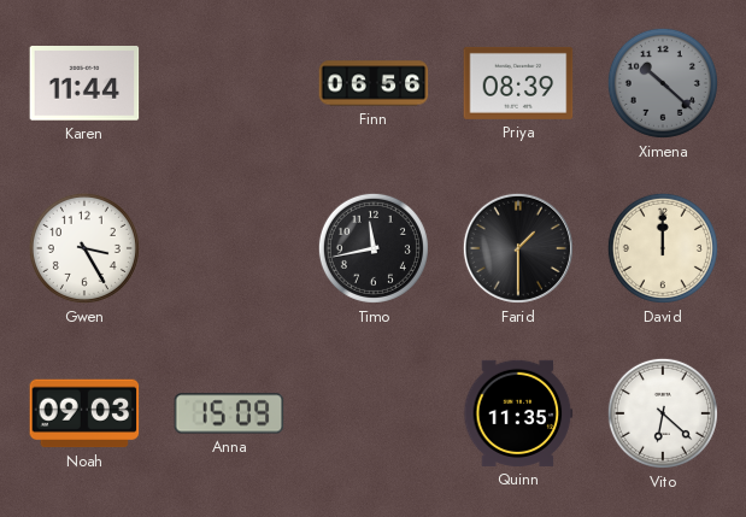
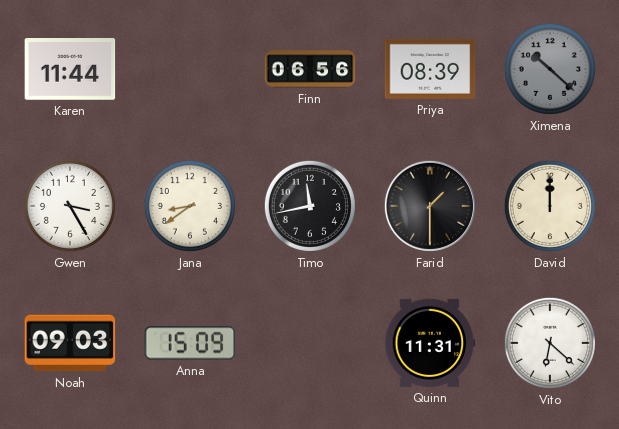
Jana: none -> 8:39 (190, 206)
Quinn: 11:35 -> 11:31 (430, 343)
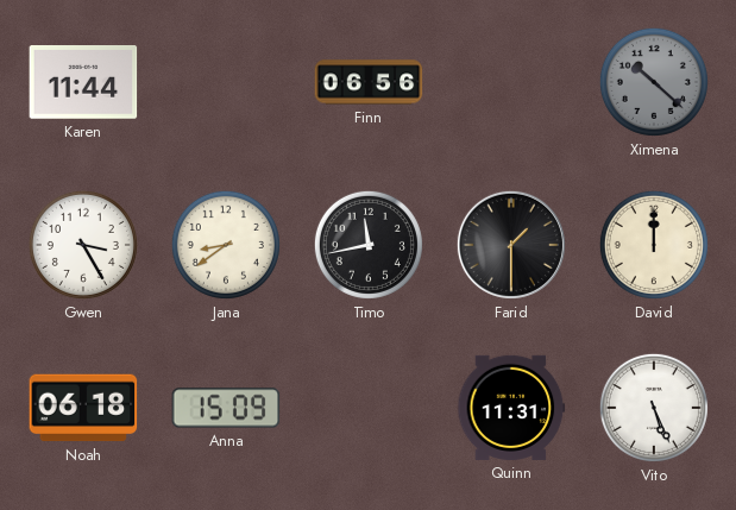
Priya: 08:39 -> none (430, 69)
Noah: 09:03 -> 06:18 (83, 408)
Vito: 6:22 -> 5:26 (654, 408)
